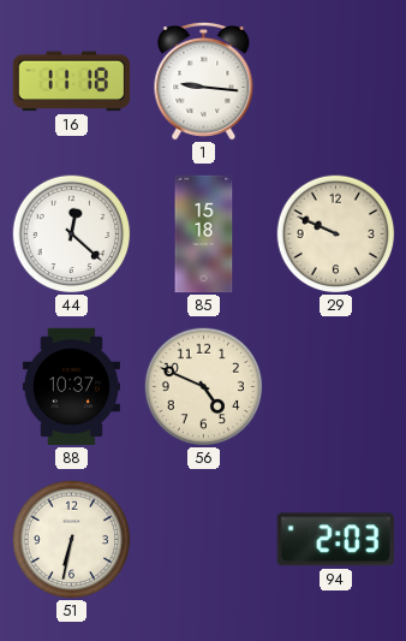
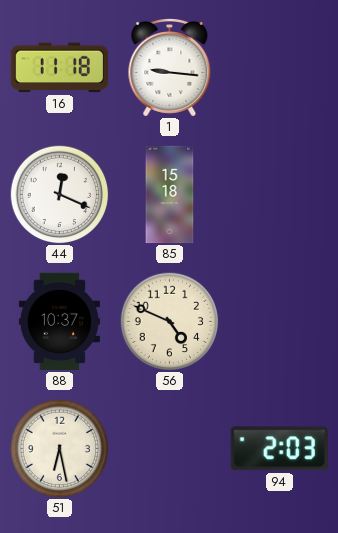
44: 12:22 -> 12:19 (60, 195)
29: 9:49 -> none (336, 235)
51: 6:32 -> 6:28 (60, 449)
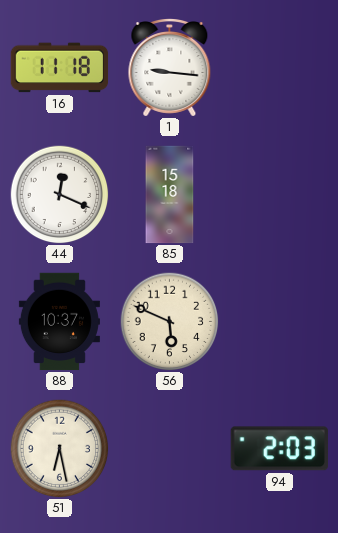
56: 4:49 -> 5:49 (170, 322)
